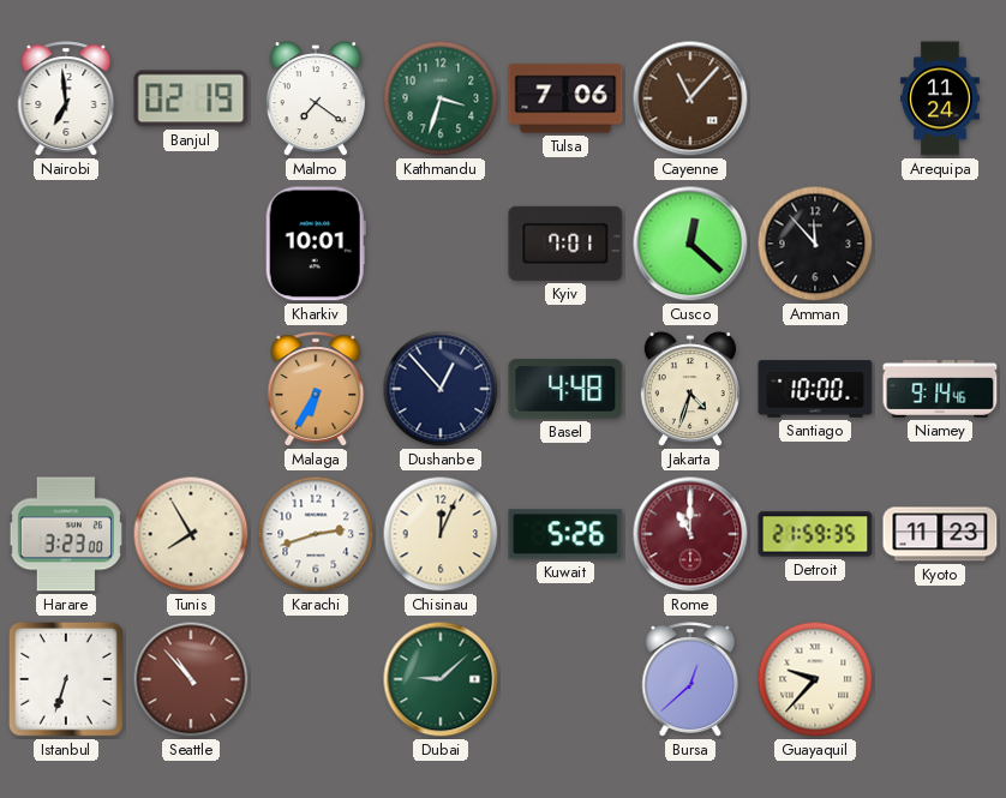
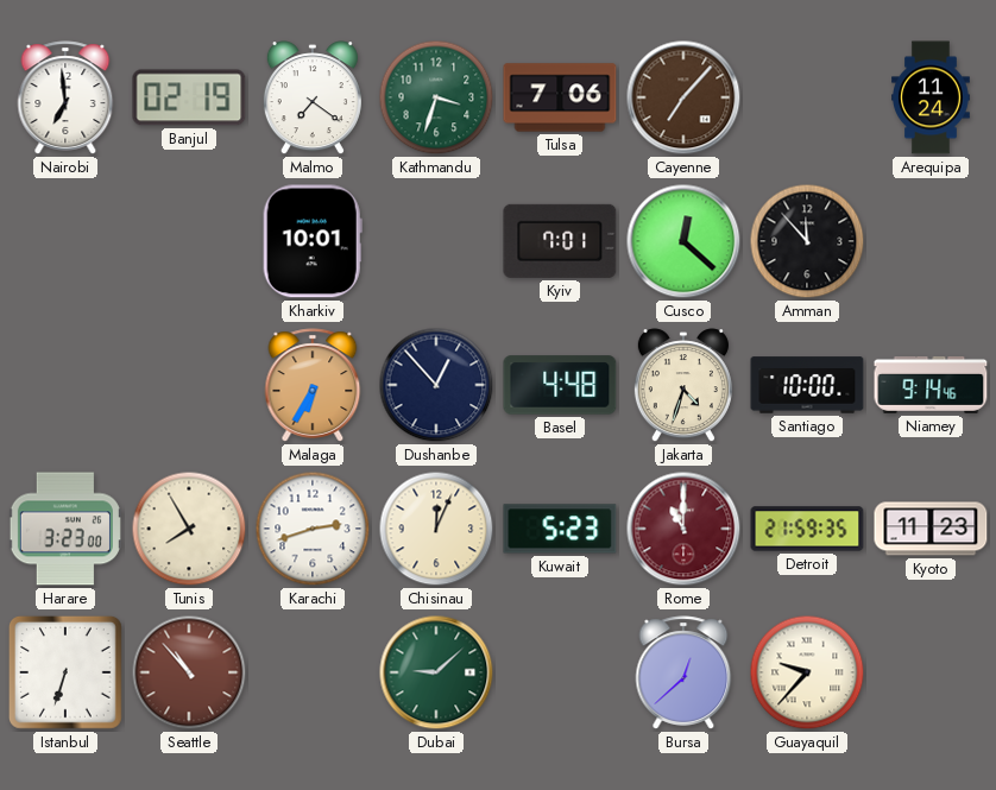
Cayenne: 11:07 -> 7:07 (683, 97)
Kuwait: 5:26 -> 5:23 (560, 529)
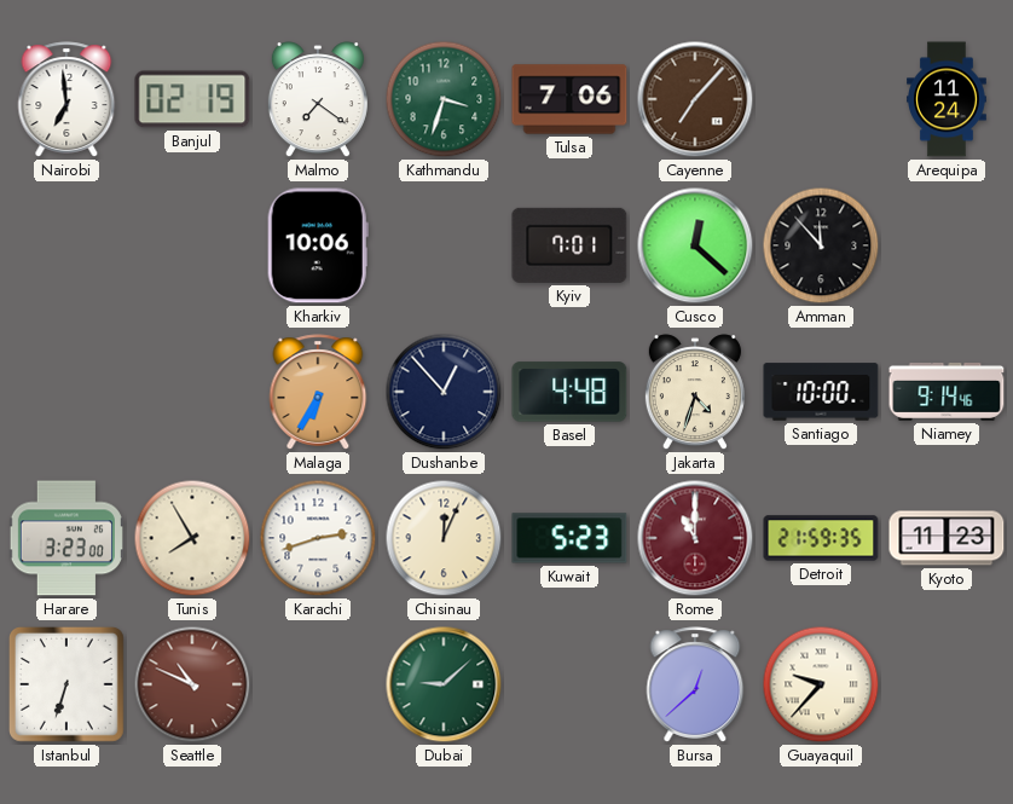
Kharkiv: 10:01 -> 10:06 (318, 245)
Seattle: 10:53 -> 10:49 (192, 684)
